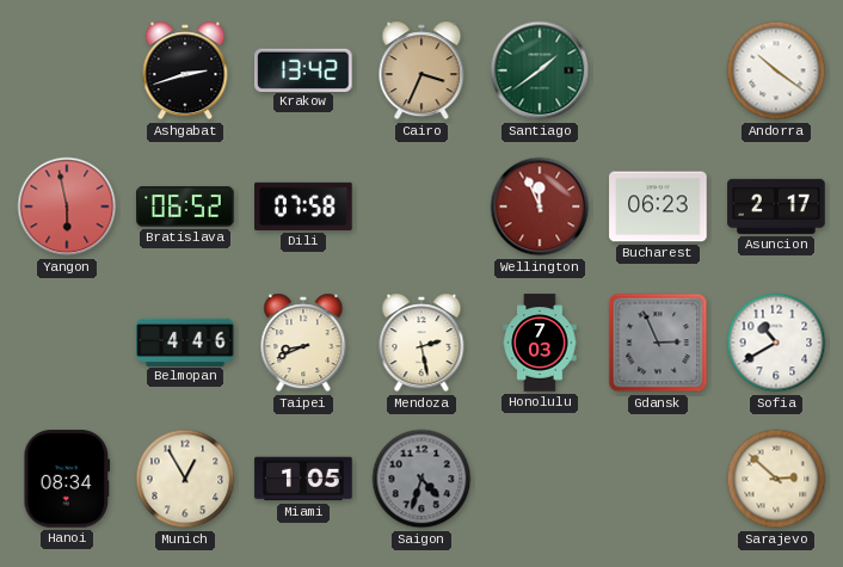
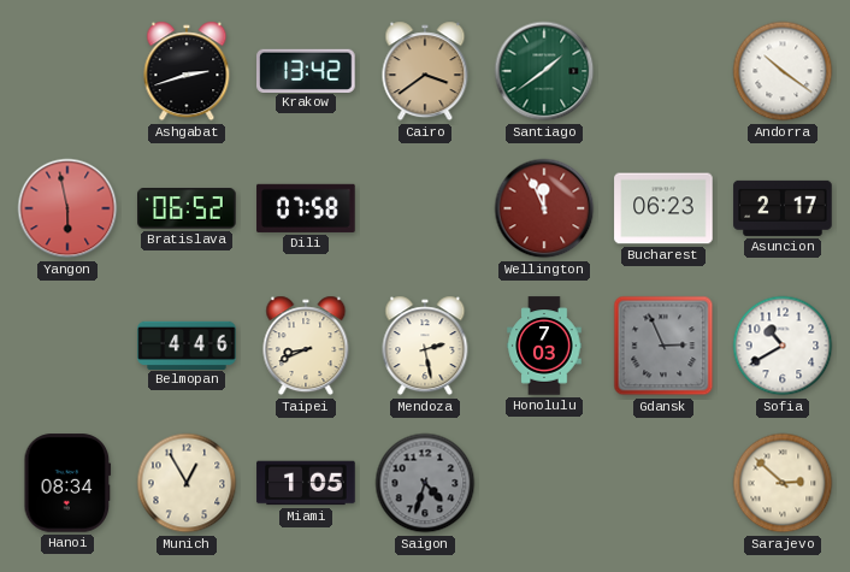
Cairo: 3:34 -> 3:39 (425, 71)
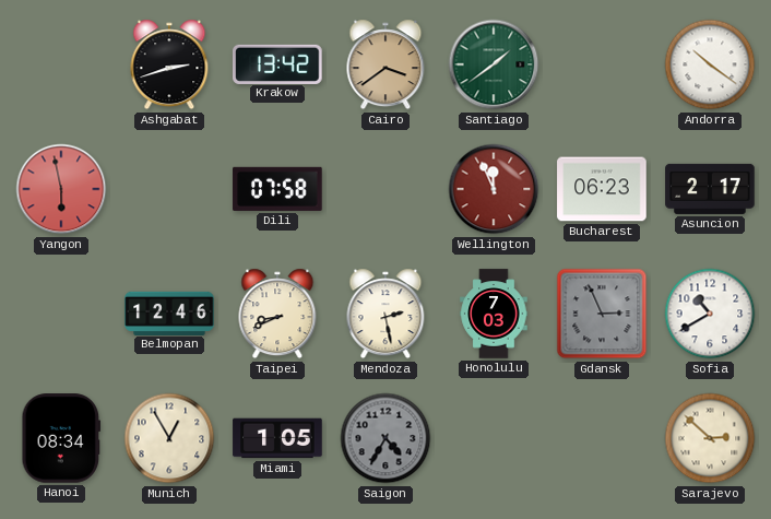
Bratislava: 06:52 -> none (187, 208)
Belmopan: 4:46 -> 12:46 (169, 312)
Saigon: 4:33 -> 4:35 (385, 438)
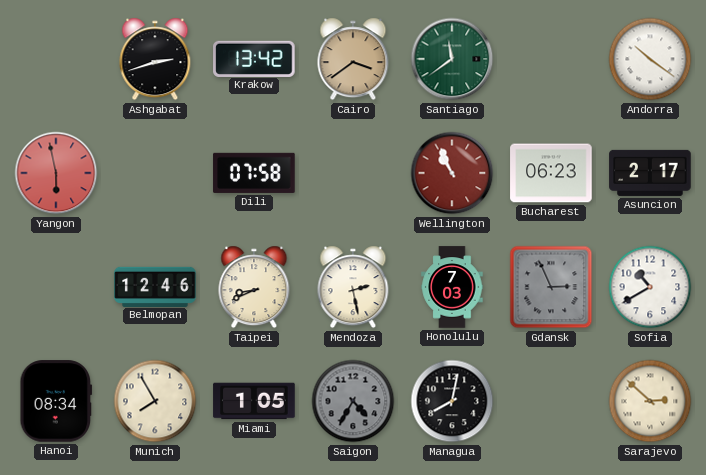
Santiago: 1:39 -> 11:39 (452, 59)
Wellington: 11:56 -> 10:56 (452, 173)
Munich: 12:55 -> 7:55 (155, 401)
Managua: none -> 8:02 (452, 401)
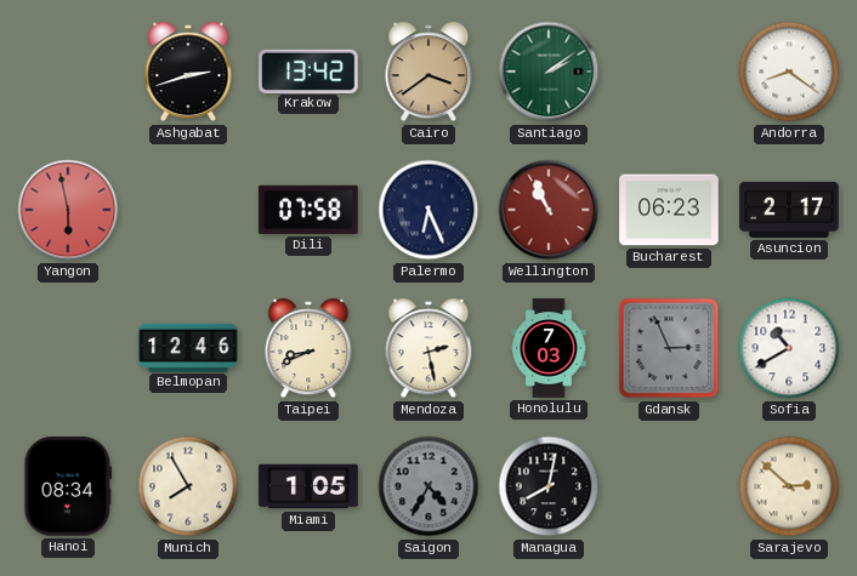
Santiago: 11:39 -> 2:09 (549, 72)
Andorra: 10:21 -> 8:21 (789, 72)
Palermo: none -> 6:26 (428, 210)
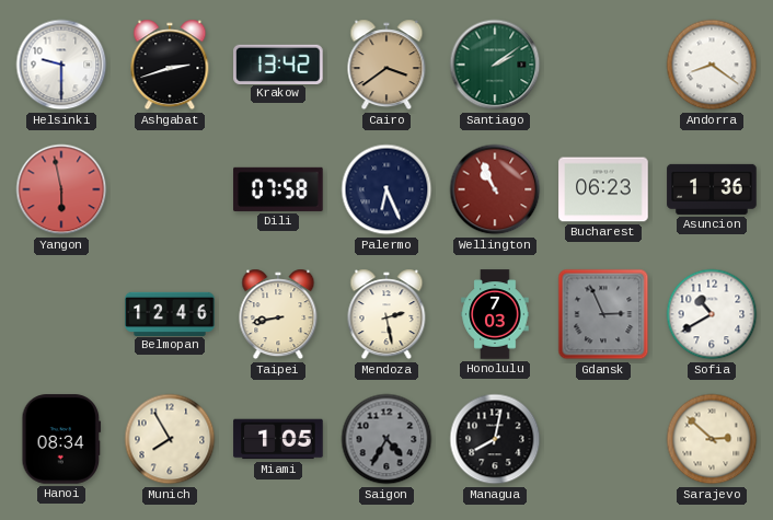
Helsinki: none -> 9:30 (61, 65)
Asuncion: 2:17 -> 1:36 (712, 189)
Taipei: 8:41 -> 8:43 (278, 314)
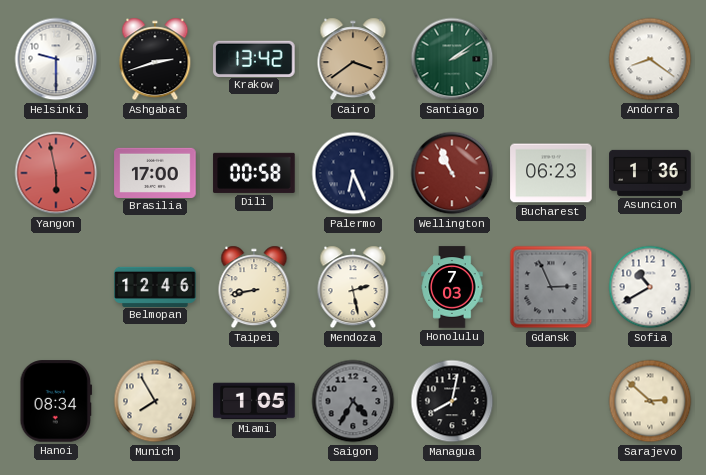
Brasilia: none -> 17:00 (155, 172)
Dili: 07:58 -> 00:58 (254, 173)
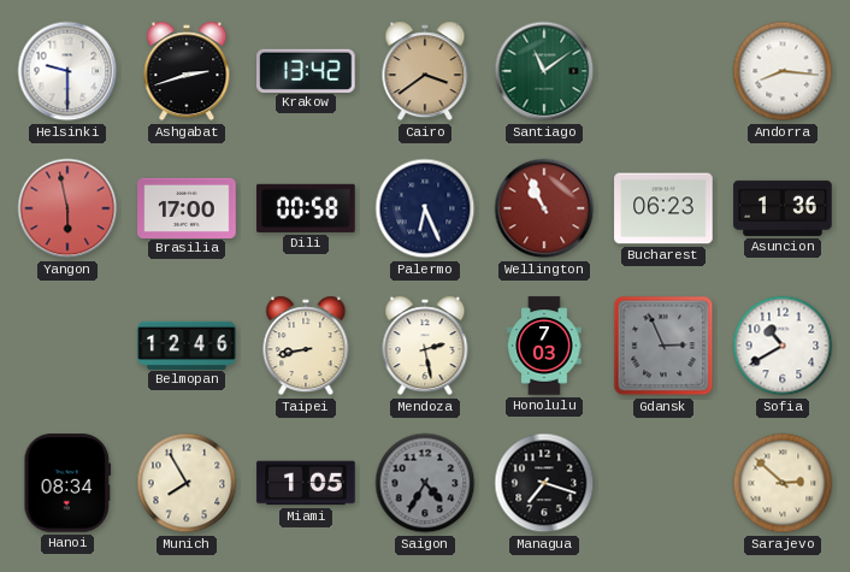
Santiago: 2:09 -> 11:09 (544, 71)
Andorra: 8:21 -> 8:16 (783, 71)
Managua: 8:02 -> 7:18 (544, 483)
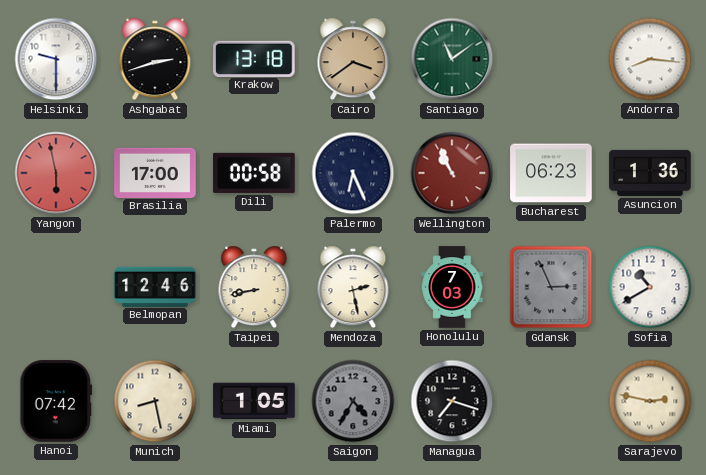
Krakow: 13:42 -> 13:18 (254, 58)
Hanoi: 08:34 -> 07:42 (56, 401)
Munich: 7:55 -> 8:28 (155, 401)
Sarajevo: 2:52 -> 2:47 (650, 401)
